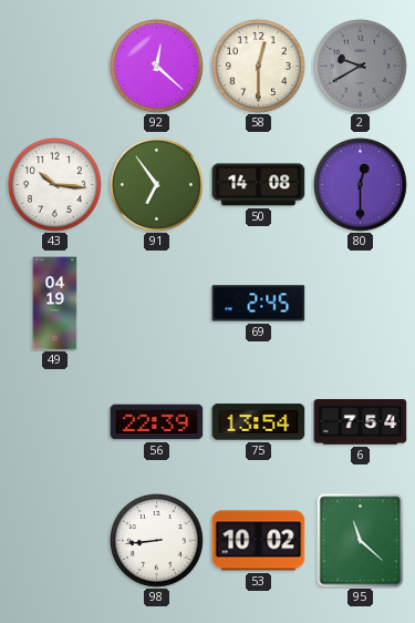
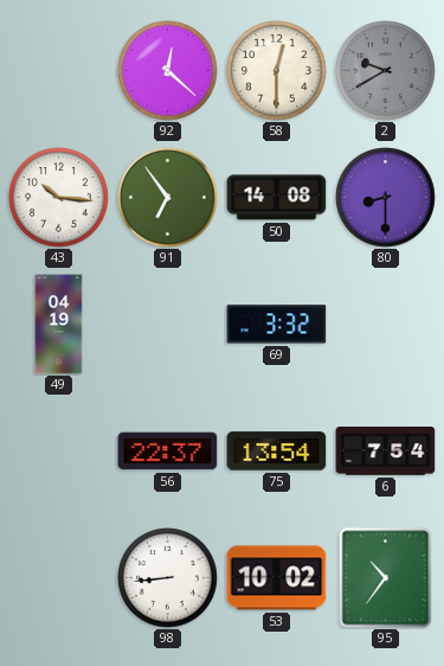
80: 12:30 -> 8:30 (386, 198)
69: 2:45 -> 3:32 (277, 325)
56: 22:39 -> 22:37 (168, 452)
95: 11:22 -> 10:36 (386, 578)
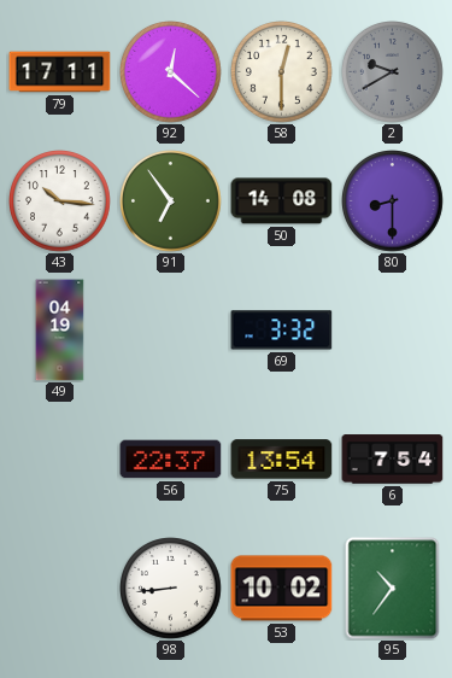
79: none -> 17:11 (60, 72)
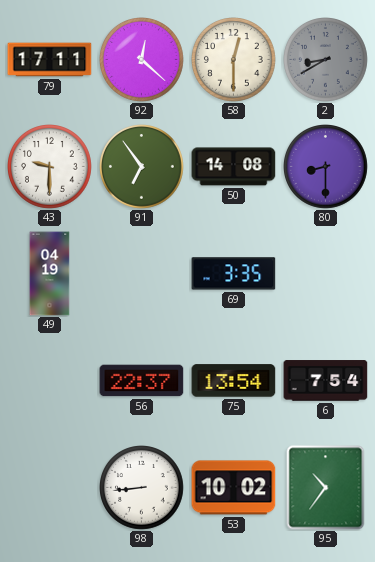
2: 9:40 -> 8:40 (326, 60)
43: 10:16 -> 9:30 (50, 167)
69: 3:32 -> 3:35 (234, 274)
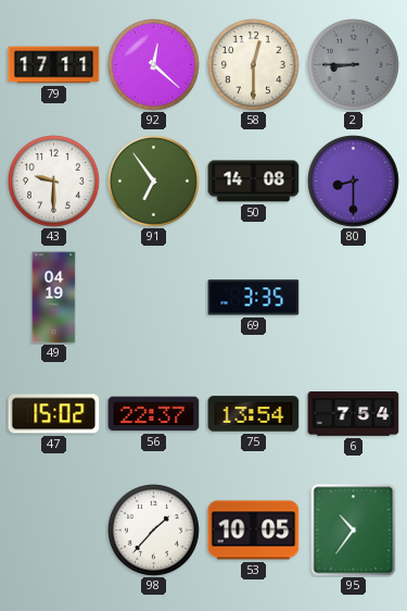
2: 8:40 -> 8:45 (354, 65)
47: none -> 15:02 (54, 414)
98: 8:44 -> 1:37 (154, 531)
53: 10:02 -> 10:05 (254, 531)
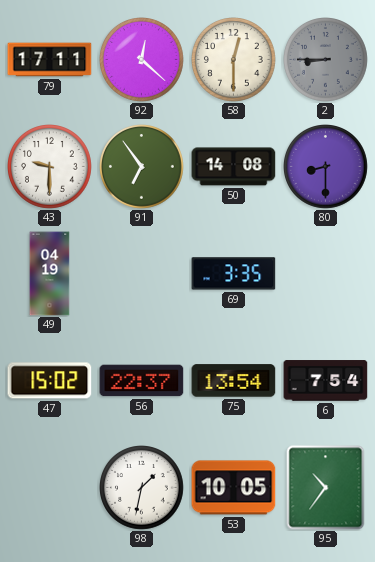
98: 1:37 -> 1:32 (142, 488)
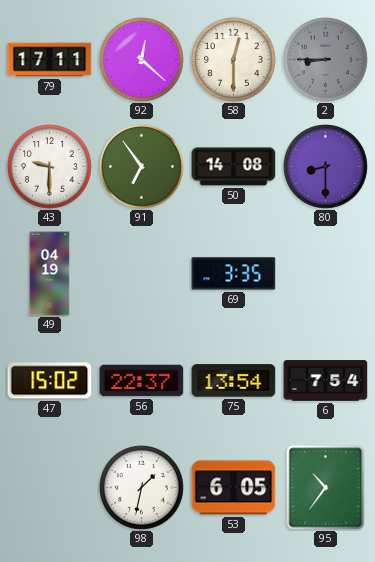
53: 10:05 -> 6:05 (234, 488)
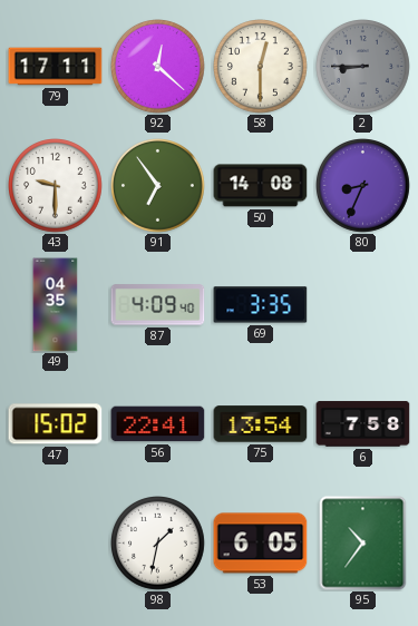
80: 8:30 -> 8:34 (363, 186)
49: 04:19 -> 04:35 (56, 305)
87: none -> 4:09 (158, 305)
56: 22:37 -> 22:41 (158, 424)
6: 7:54 -> 7:58 (363, 424)
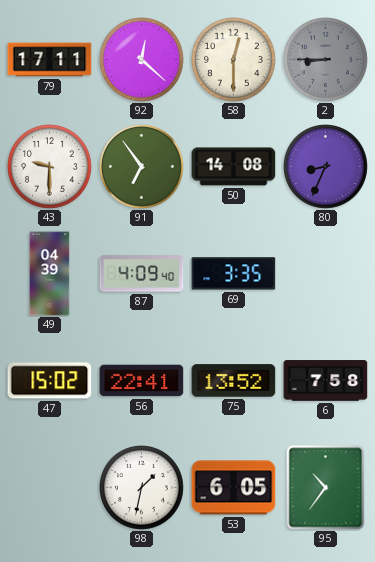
49: 04:35 -> 04:39 (50, 274)
75: 13:54 -> 13:52 (234, 381)
